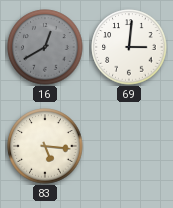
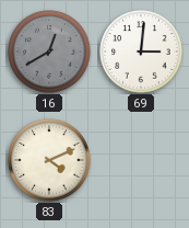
83: 5:16 -> 4:11 (49, 160)
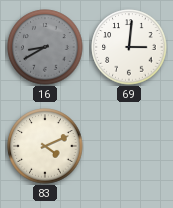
16: 12:40 -> 8:40 (45, 47)
